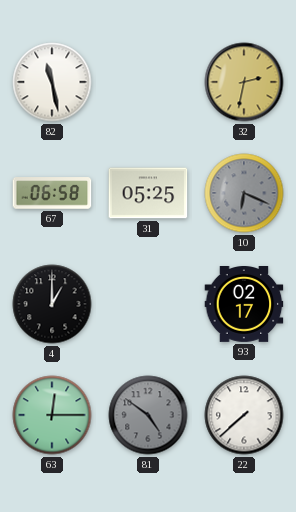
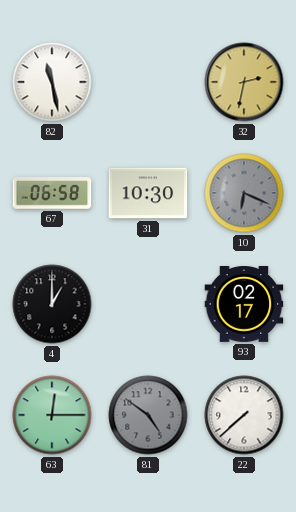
31: 05:25 -> 10:30 (148, 193)
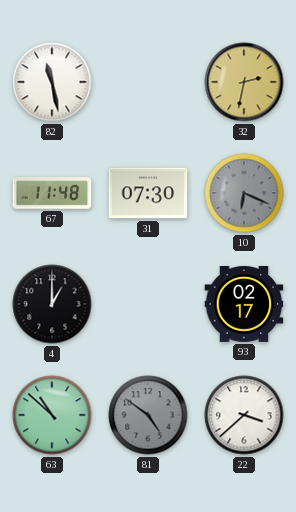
67: 06:58 -> 11:48 (52, 193)
31: 10:30 -> 07:30 (148, 193)
63: 12:15 -> 10:52 (52, 415)
22: 7:38 -> 3:38 (244, 415)
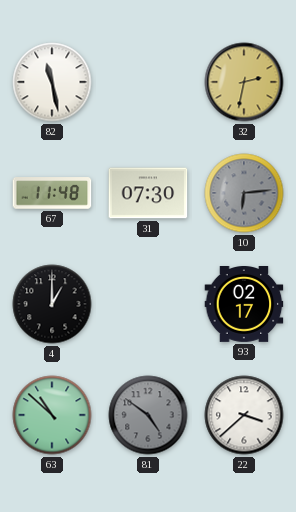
10: 6:19 -> 6:14 (244, 193)
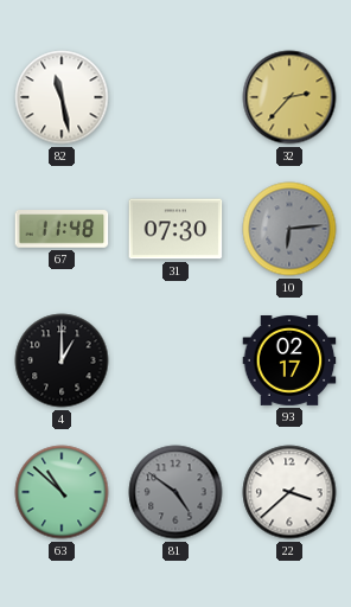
32: 2:32 -> 2:37 (289, 97)
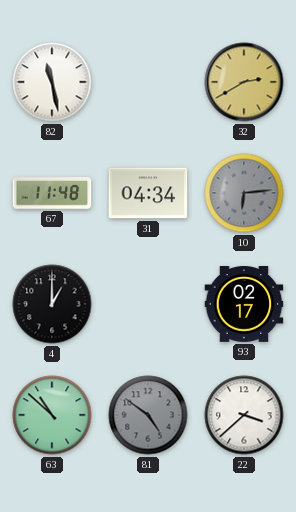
32: 2:37 -> 2:40 (244, 82)
31: 07:30 -> 04:34 (148, 193)
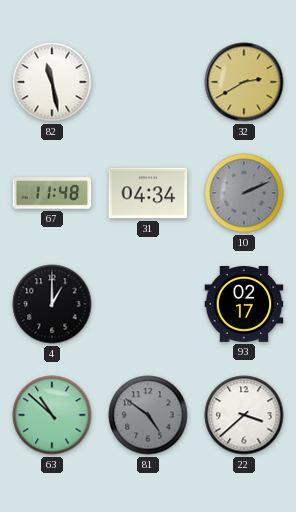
10: 6:14 -> 2:11 (244, 193)
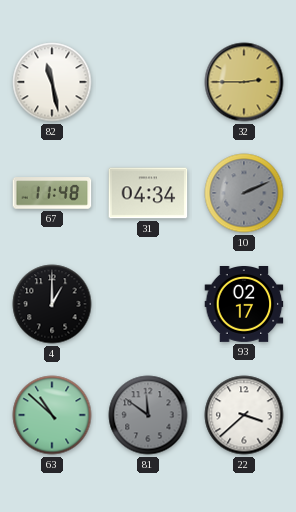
32: 2:40 -> 2:45 (244, 82)
81: 4:51 -> 11:51 (148, 415)
